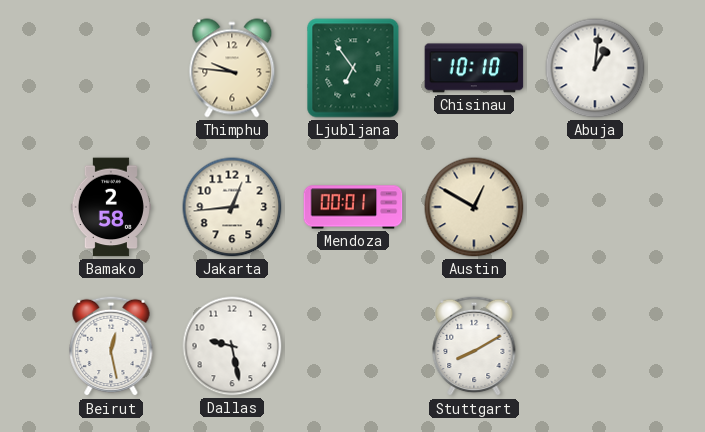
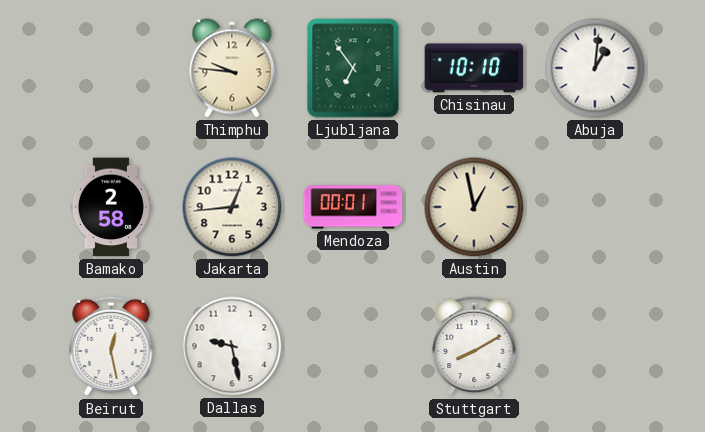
Austin: 12:50 -> 12:58 (474, 207)
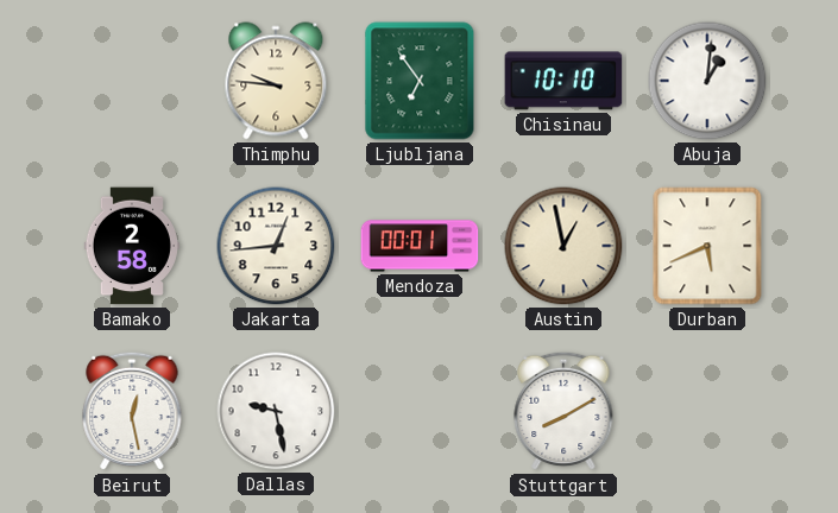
Durban: none -> 5:41 (707, 246)
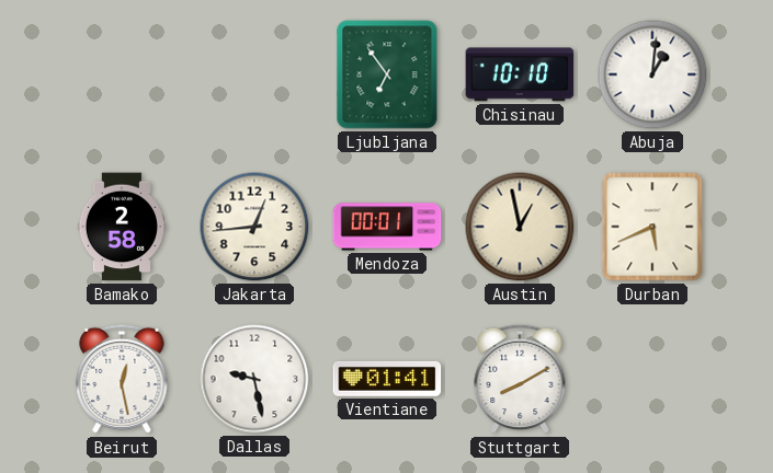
Thimphu: 9:46 -> none (276, 81)
Vientiane: none -> 01:41 (387, 379)
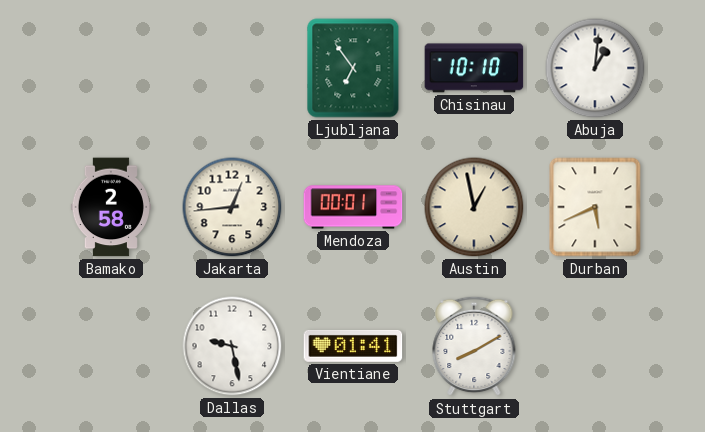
Beirut: 12:28 -> none (122, 379)
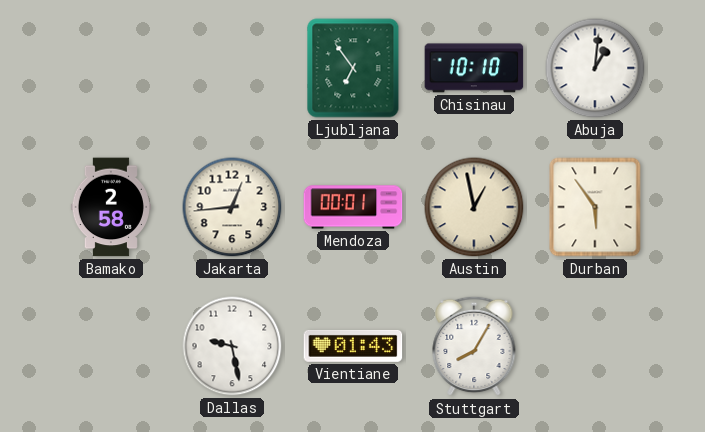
Durban: 5:41 -> 5:54 (595, 207)
Vientiane: 01:41 -> 01:43 (353, 346)
Stuttgart: 8:10 -> 8:05 (474, 346)
